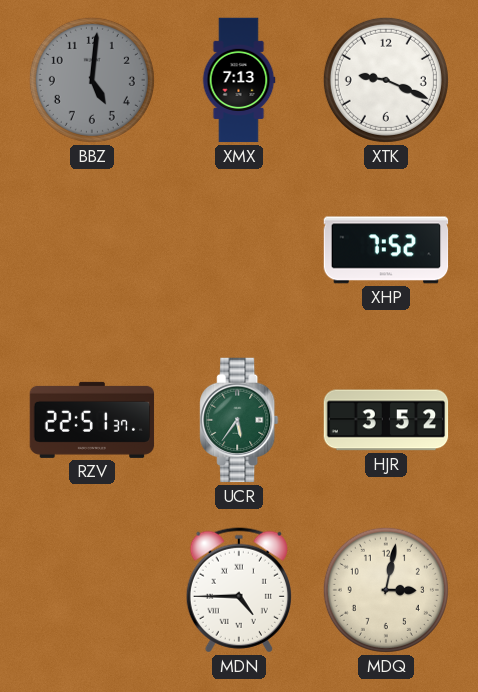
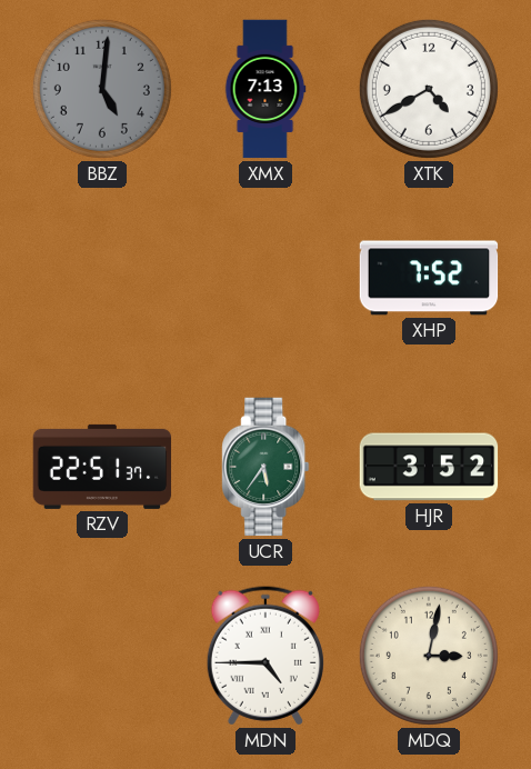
XTK: 9:19 -> 4:40 (429, 89)
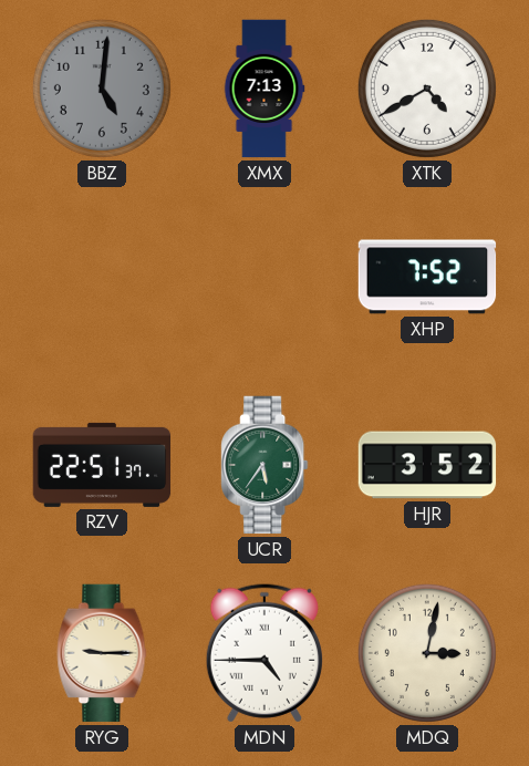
RYG: none -> 9:15 (102, 653)
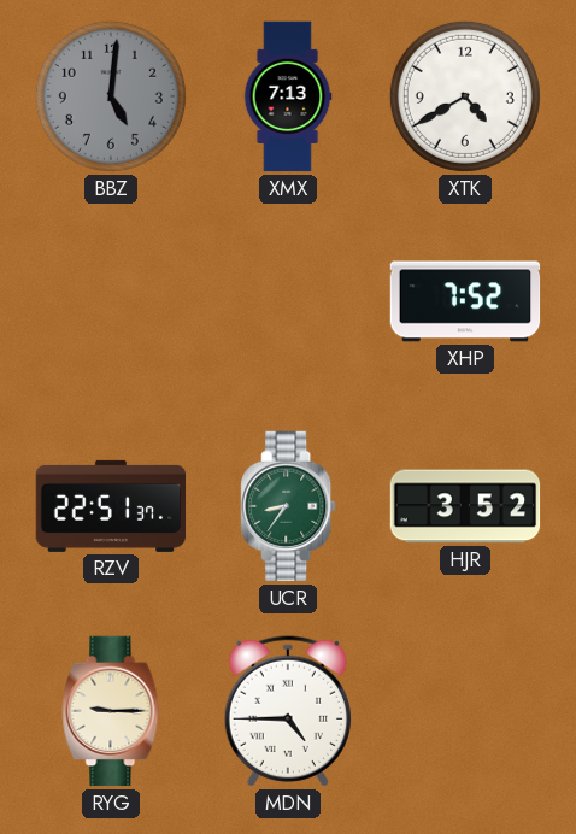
UCR: 5:36 -> 8:36 (288, 506)
MDQ: 3:02 -> none (427, 653)
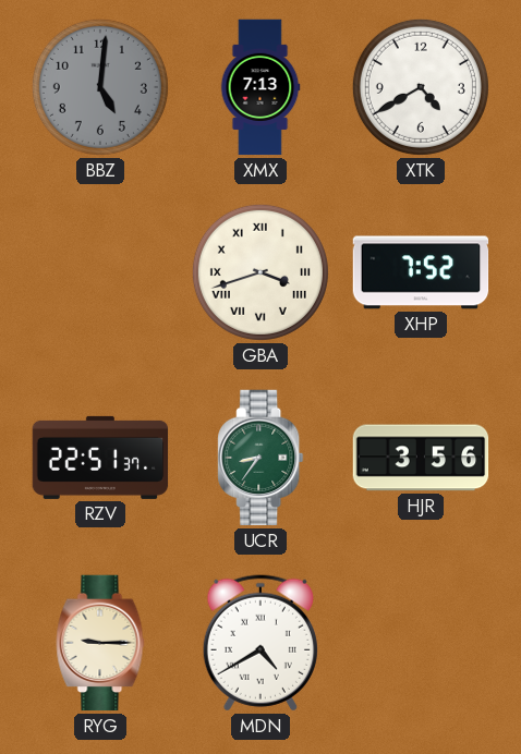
GBA: none -> 3:42 (260, 272)
HJR: 3:52 -> 3:56 (421, 458)
MDN: 4:45 -> 4:40 (260, 643)
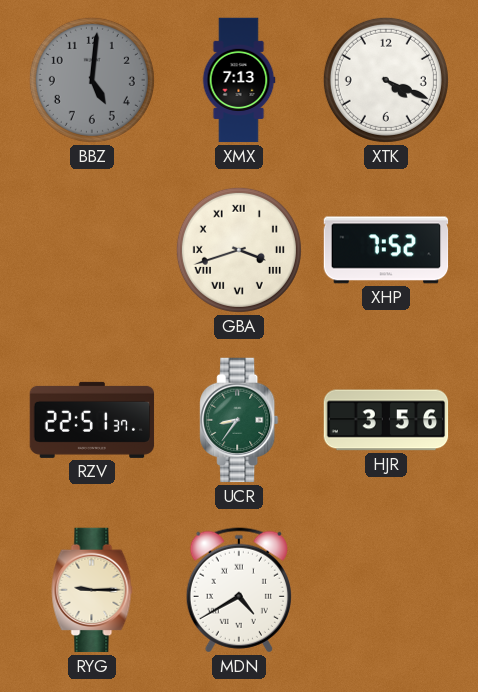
XTK: 4:40 -> 4:19 (386, 80)
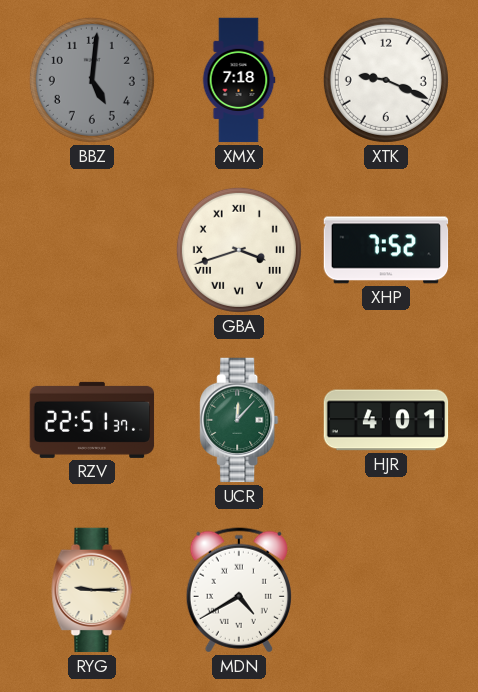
XMX: 7:13 -> 7:18 (239, 80)
XTK: 4:19 -> 9:19 (386, 80)
UCR: 8:36 -> 12:07 (239, 420)
HJR: 3:56 -> 4:01 (386, 420)
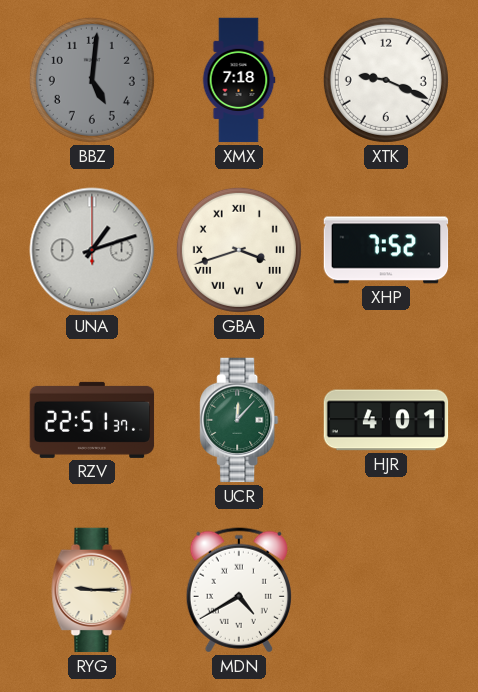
UNA: none -> 1:12 (92, 250)
